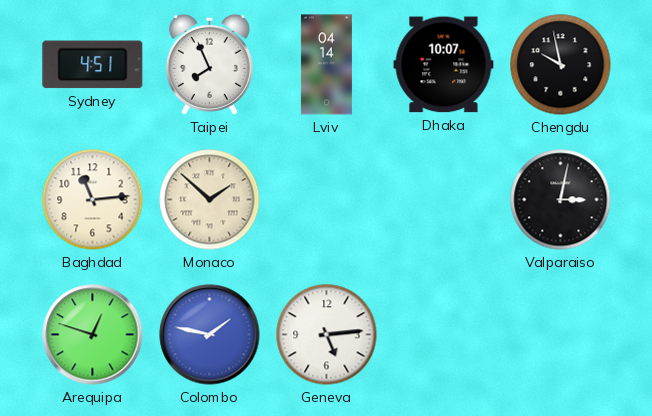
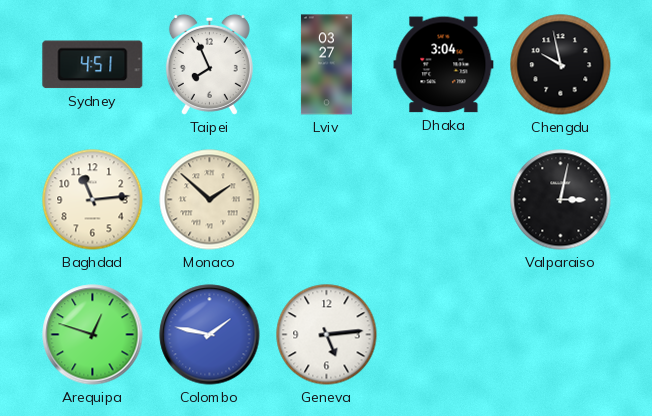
Lviv: 04:14 -> 03:27 (326, 65)
Dhaka: 10:07 -> 3:04 (444, 65)
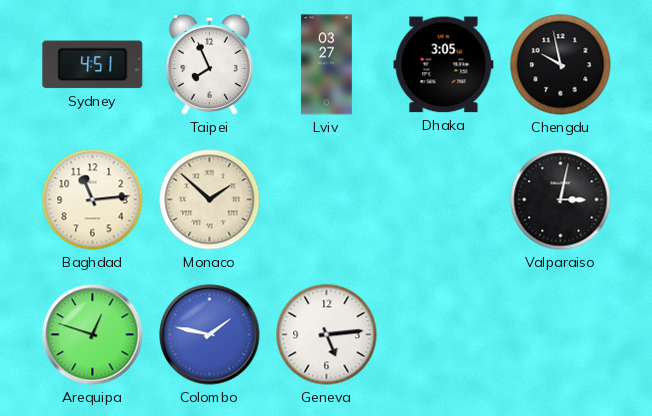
Dhaka: 3:04 -> 3:05 (444, 65)
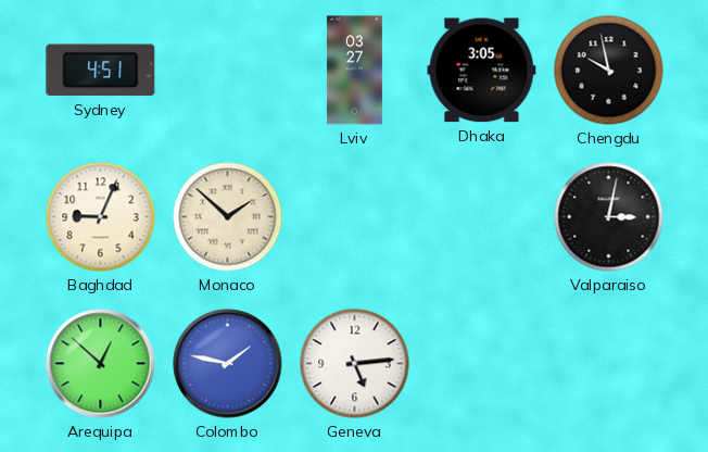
Taipei: 7:56 -> none (209, 64)
Baghdad: 11:14 -> 9:04 (101, 217)
Arequipa: 12:48 -> 12:52 (101, 364)
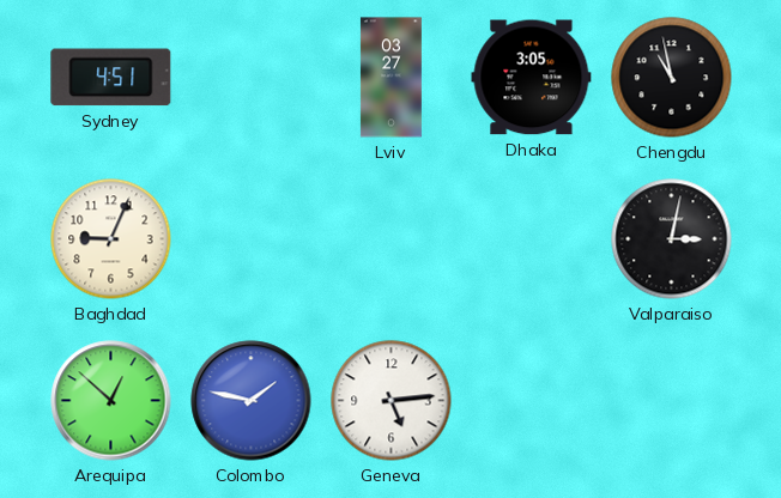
Chengdu: 9:58 -> 10:58 (672, 78)
Monaco: 1:52 -> none (228, 217)
